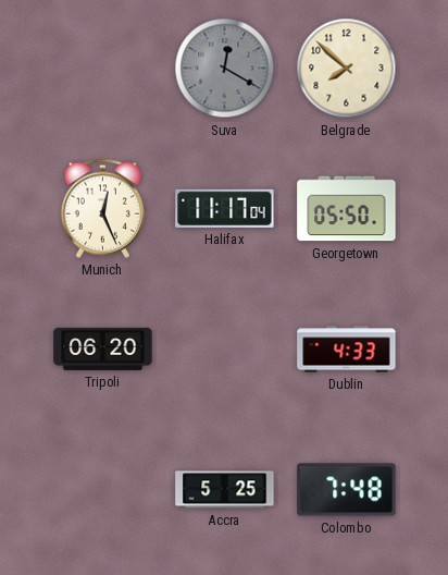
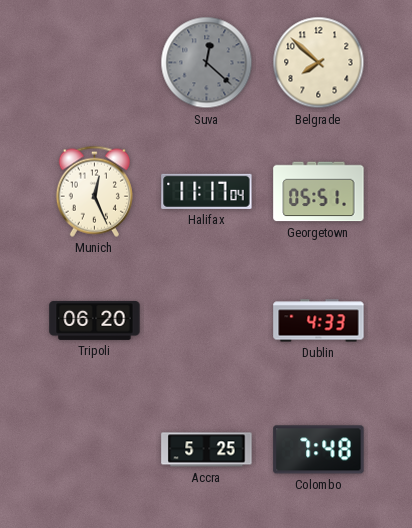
Suva: 12:20 -> 12:22 (207, 63)
Georgetown: 05:50 -> 05:51 (319, 192)
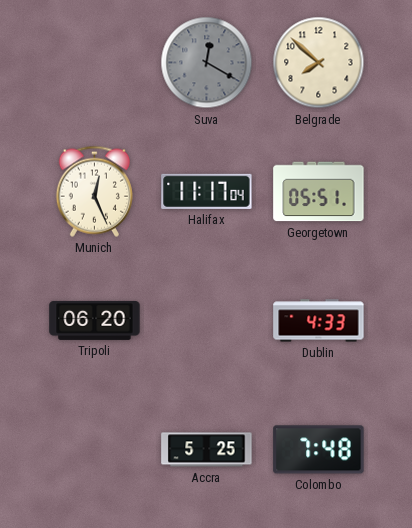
Suva: 12:22 -> 12:20 (207, 63)
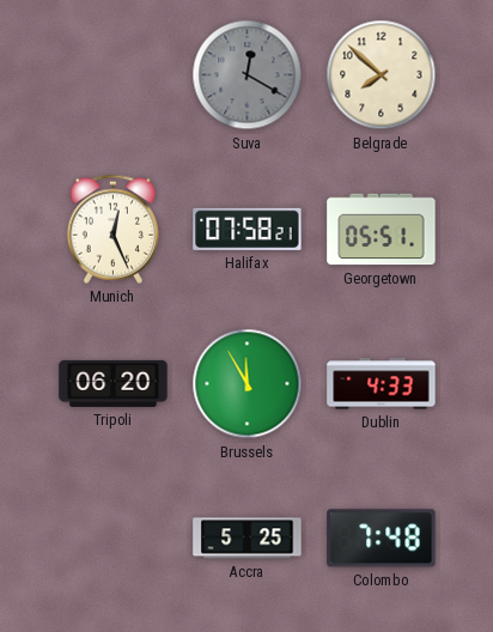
Halifax: 11:17 -> 07:58 (248, 229)
Brussels: none -> 11:55 (248, 384)
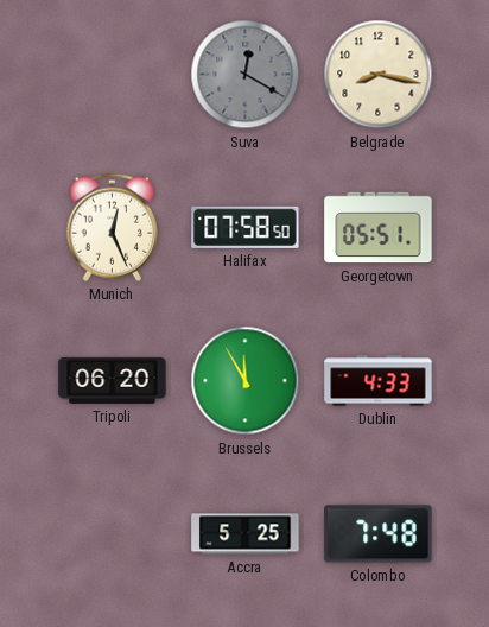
Belgrade: 7:52 -> 8:17 (379, 75)
Halifax: 07:58:21 -> 07:58:50 (246, 227)
